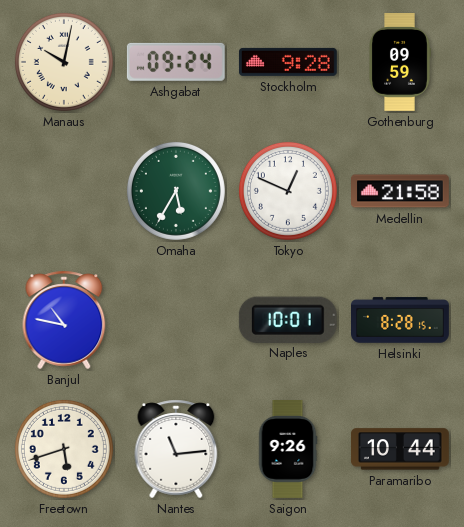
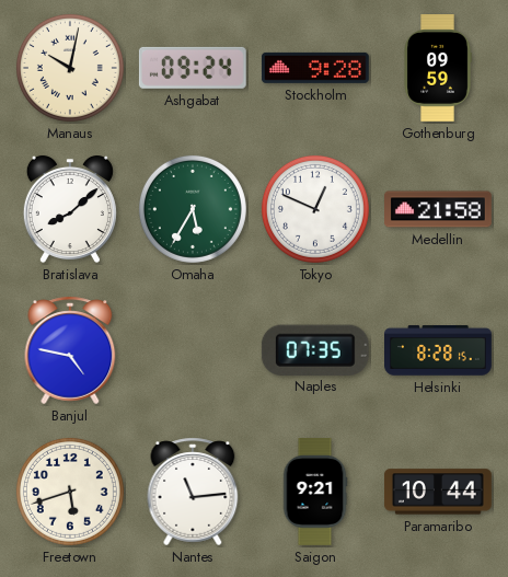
Bratislava: none -> 8:08 (70, 209)
Banjul: 10:47 -> 4:47 (70, 350)
Naples: 10:01 -> 07:35 (315, 349)
Saigon: 9:26 -> 9:21 (315, 493)
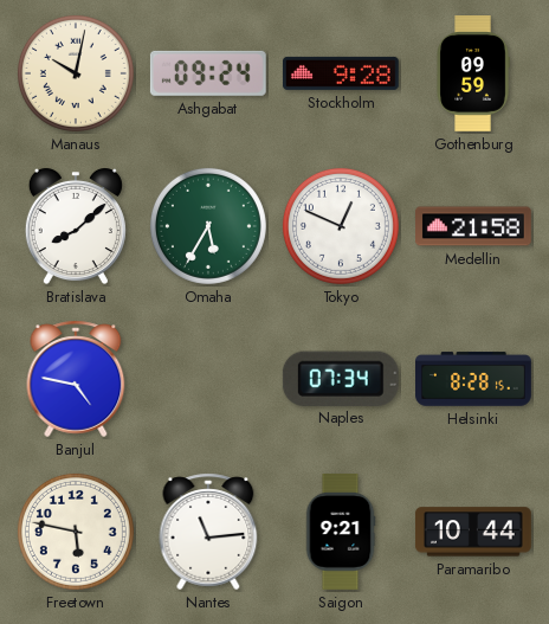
Naples: 07:35 -> 07:34 (341, 378)
Freetown: 5:42 -> 5:47 (76, 532)
